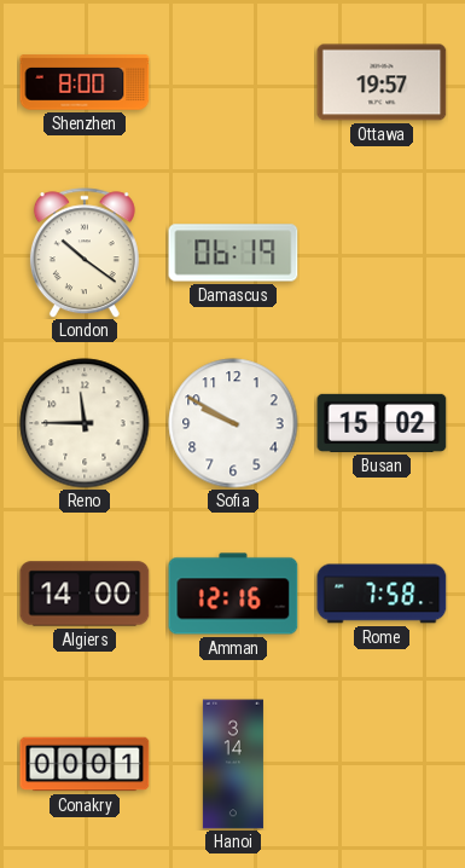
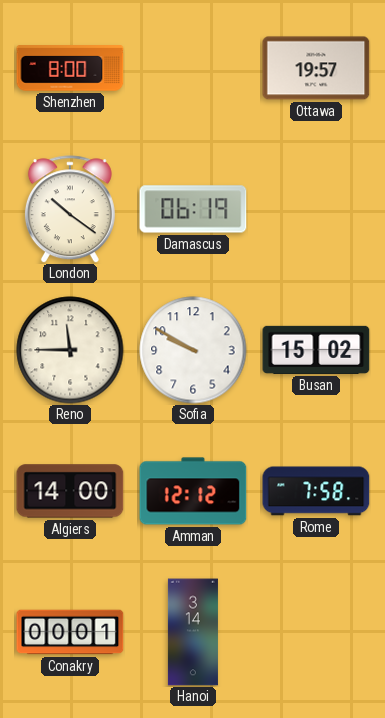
Amman: 12:16 -> 12:12 (193, 491)
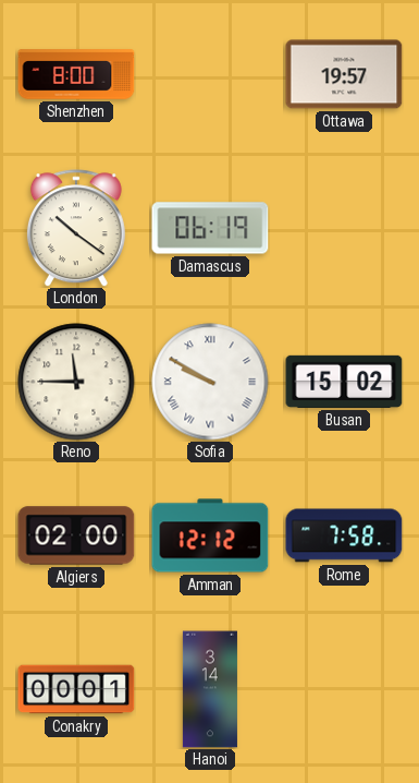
Sofia numerals: Arabic -> Roman (210, 382)
Algiers: 14:00 -> 02:00 (76, 535)
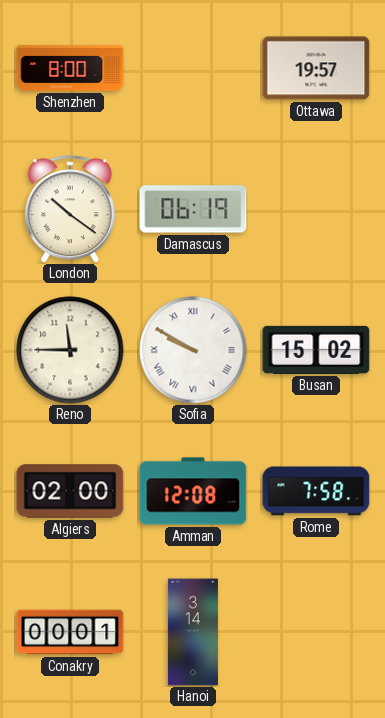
Amman: 12:12 -> 12:08 (193, 491)
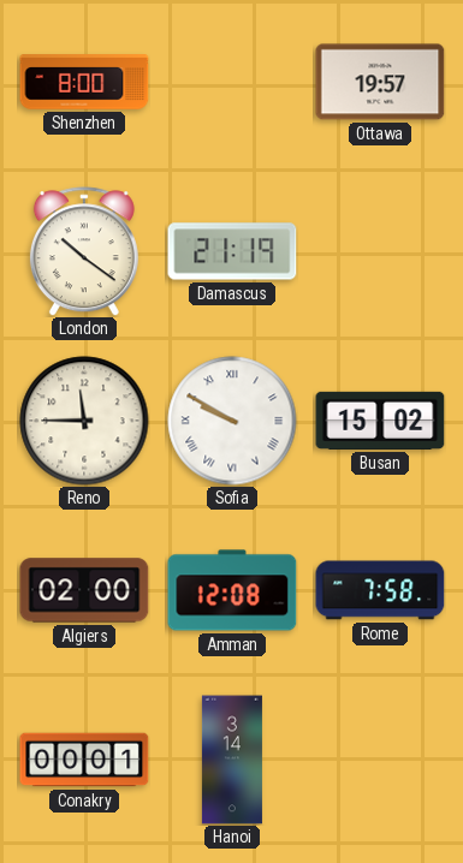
Damascus: 06:19 -> 21:19 (232, 251)
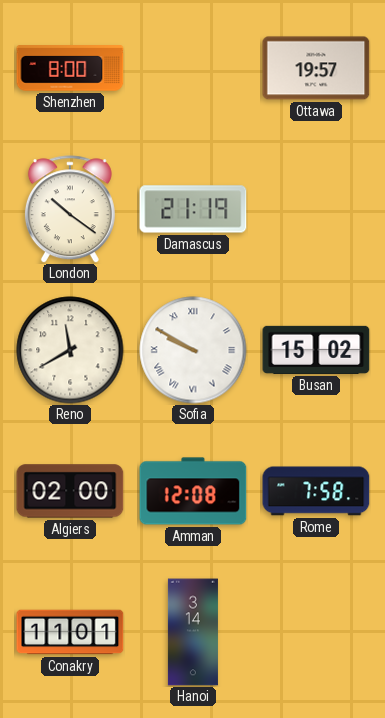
Reno: 11:45 -> 11:40 (70, 350)
Conakry: 00:01 -> 11:01 (70, 632)
